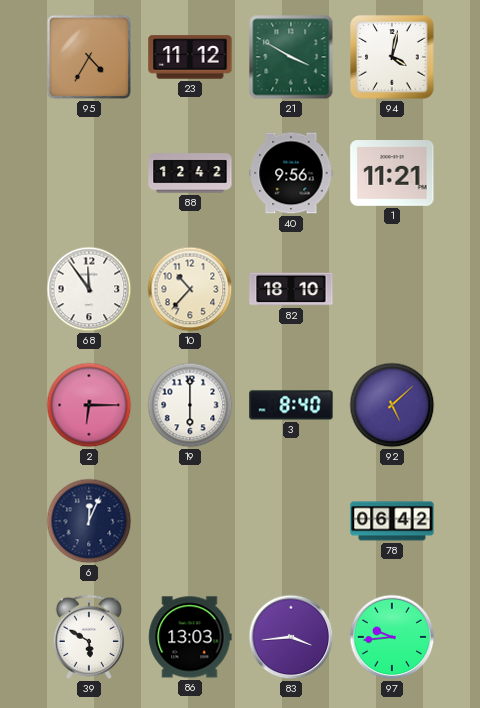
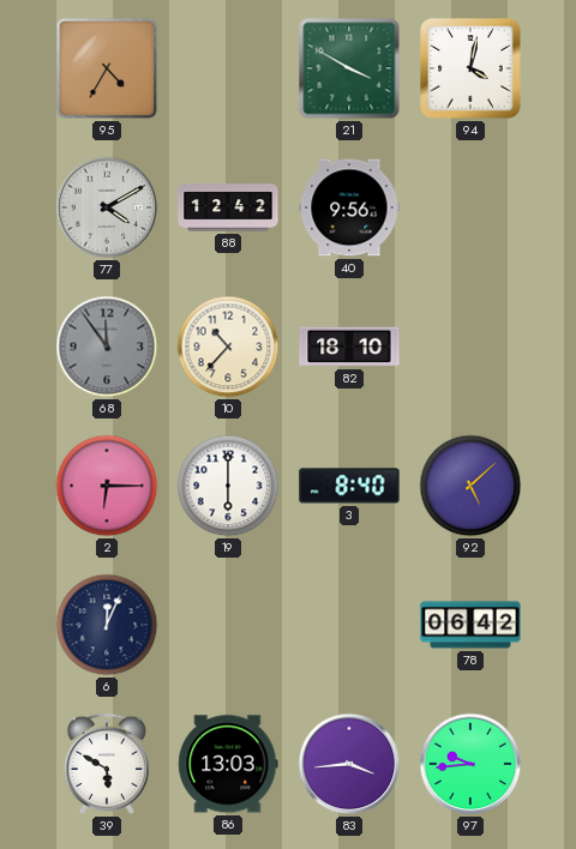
23: 11:12 -> none (190, 57)
77: none -> 4:10 (107, 207)
1: 11:21 -> none (392, 174)
68 dial: white -> grey (107, 347)
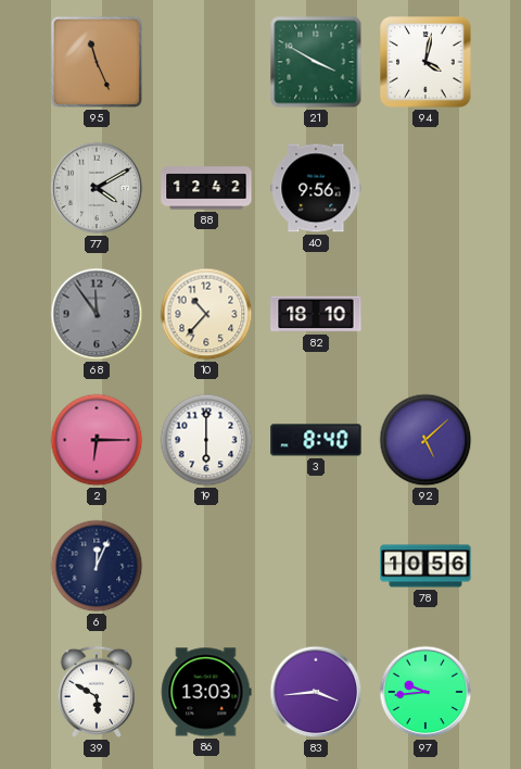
95: 4:35 -> 11:26 (97, 62)
78: 06:42 -> 10:56 (425, 566)
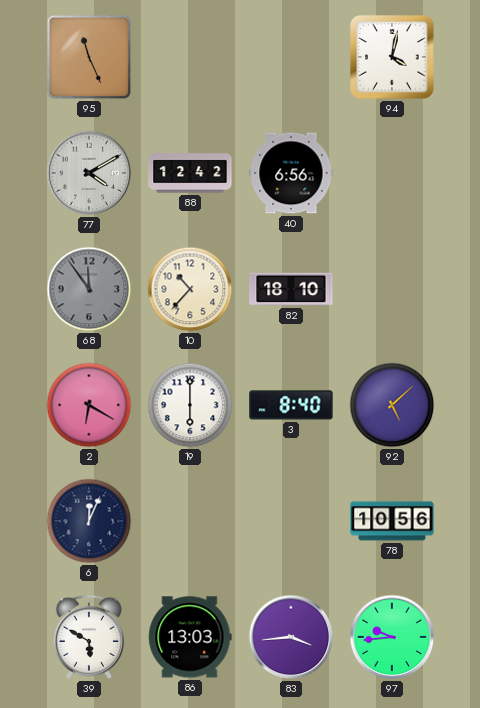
21: 3:50 -> none (316, 62)
40: 9:56 -> 6:56 (291, 173)
2: 6:15 -> 6:20 (89, 405)
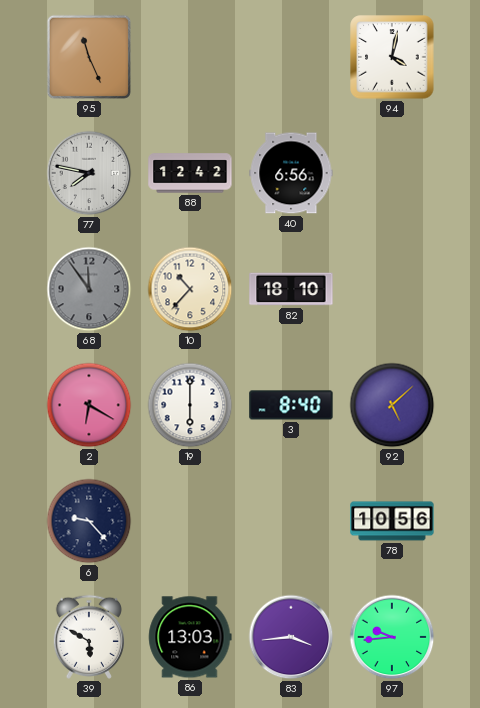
77: 4:10 -> 7:47 (89, 173)
6: 12:04 -> 9:23 (89, 521)
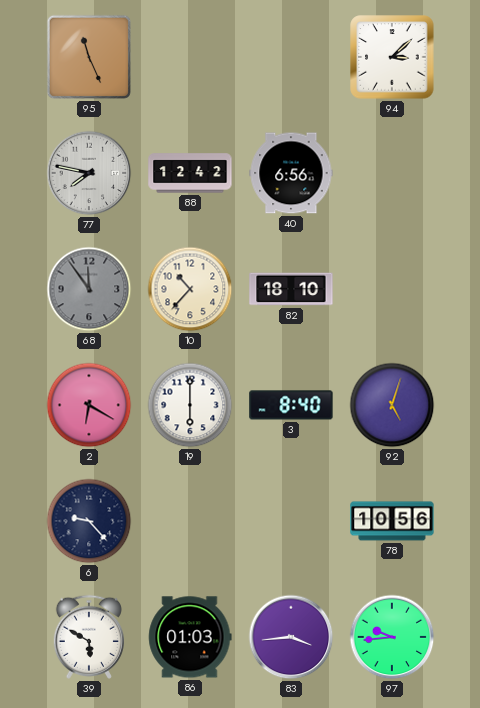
94: 4:02 -> 3:08 (392, 57)
92: 5:08 -> 5:03 (392, 405)
86: 13:03 -> 01:03 (190, 637)
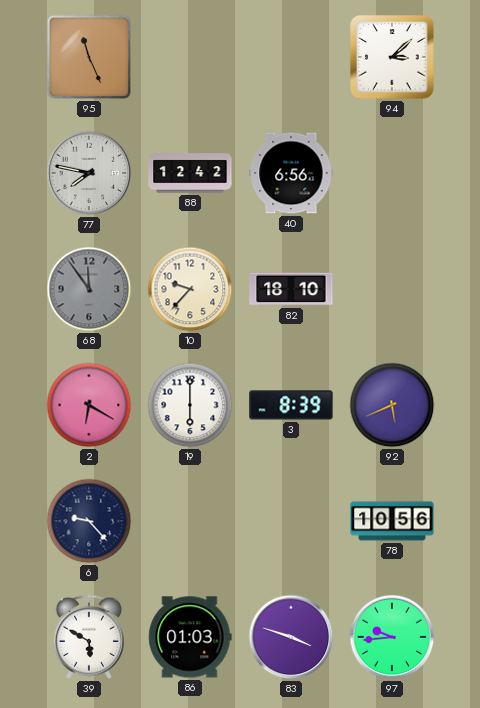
10: 10:37 -> 9:37 (190, 289)
3: 8:40 -> 8:39 (291, 405)
92: 5:03 -> 5:41 (392, 405)
83: 3:44 -> 3:48 (291, 637)
